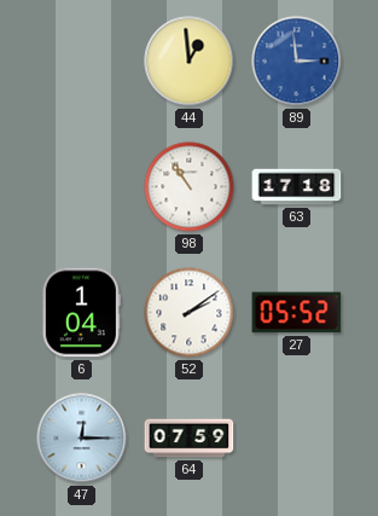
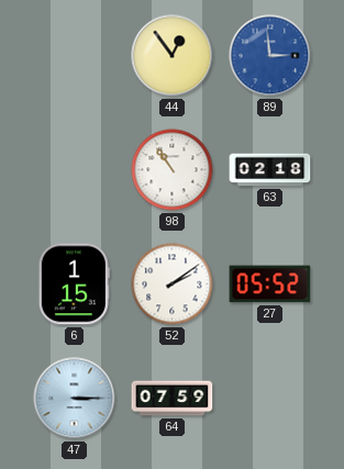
44: 12:59 -> 12:54 (173, 56)
63: 17:18 -> 02:18 (270, 170)
6: 1:04 -> 1:15 (74, 284)
47: 12:15 -> 3:15 (75, 399)
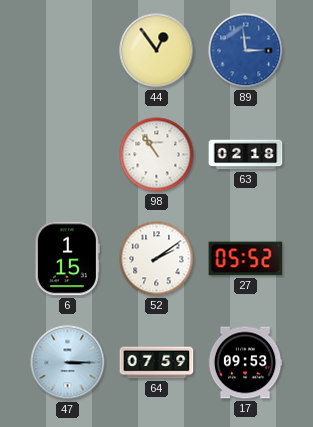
17: none -> 09:53 (245, 363)
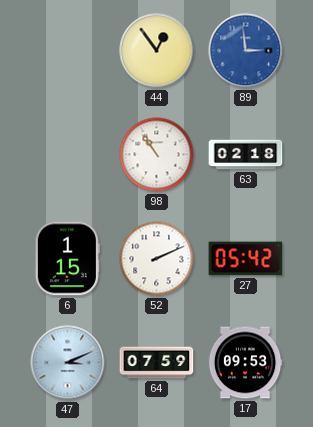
52: 2:09 -> 2:11 (157, 259)
27: 05:52 -> 05:42 (246, 259)
47: 3:15 -> 3:11 (68, 363)
